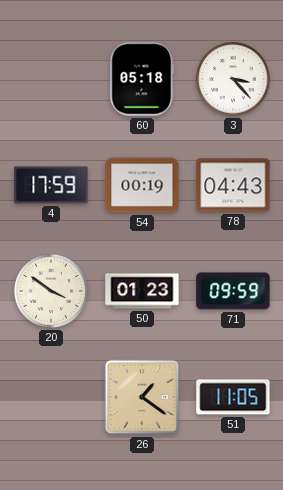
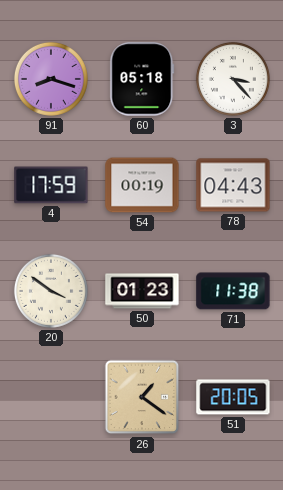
91: none -> 8:18 (51, 79)
71: 09:59 -> 11:38 (233, 291)
51: 11:05 -> 20:05 (233, 397)
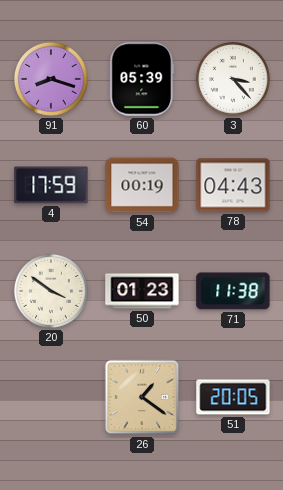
60: 05:18 -> 05:39 (142, 79)
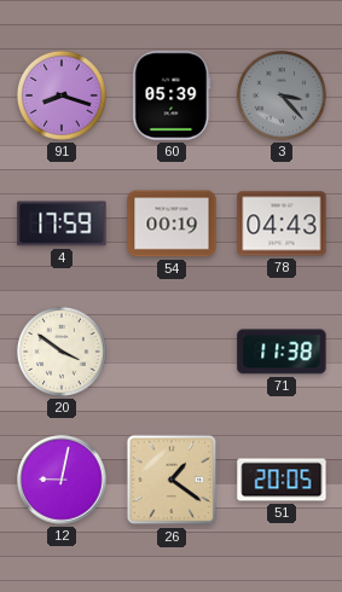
3 dial: white -> grey (282, 95)
50: 01:23 -> none (142, 291)
12: none -> 9:02 (62, 480)
